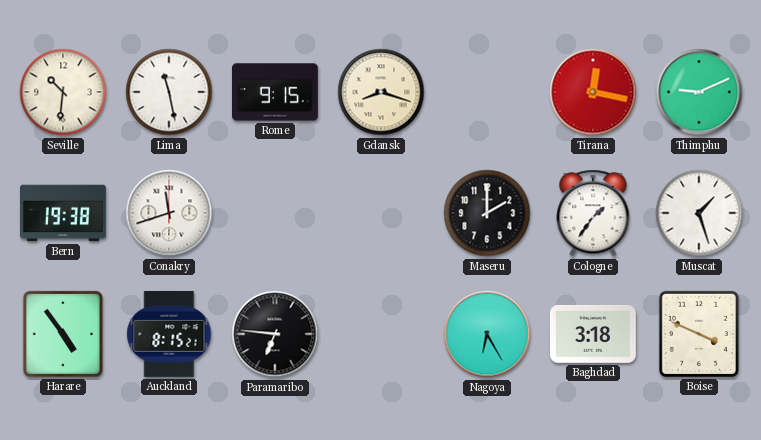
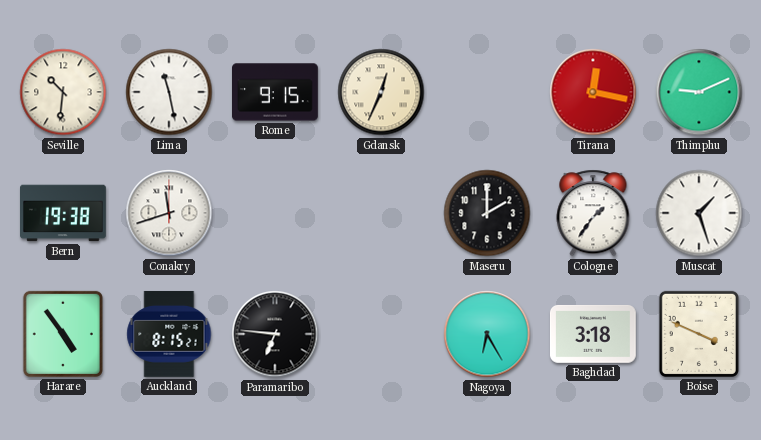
Gdansk: 8:18 -> 12:34 (381, 92)
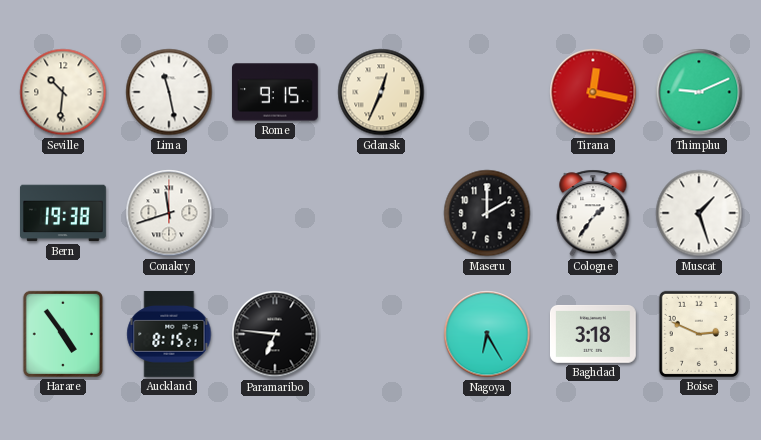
Boise: 3:49 -> 2:49 (699, 334)
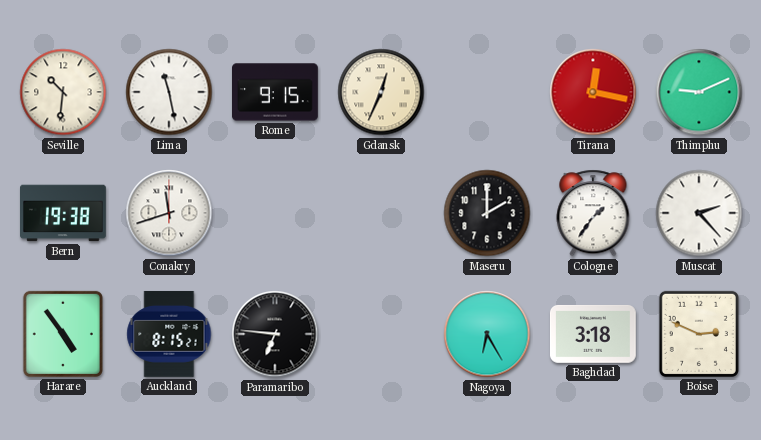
Muscat: 1:27 -> 2:23 (699, 213)
